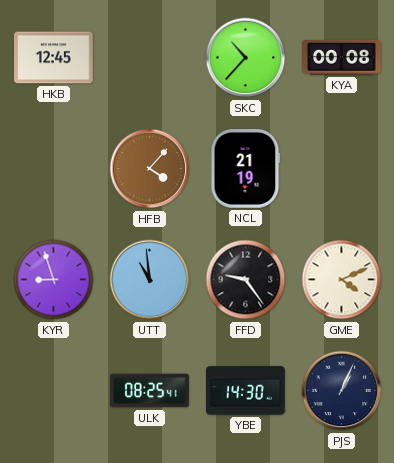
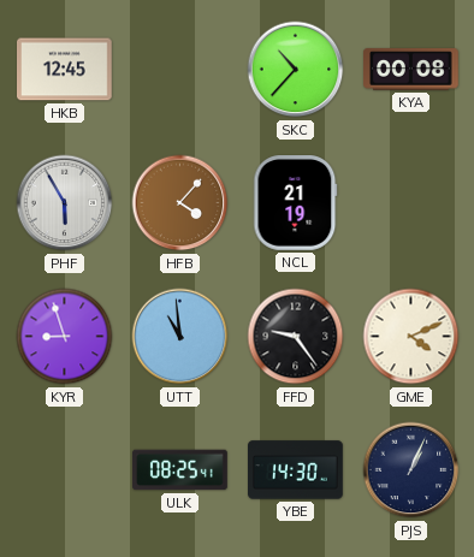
PHF: none -> 5:55 (65, 203)
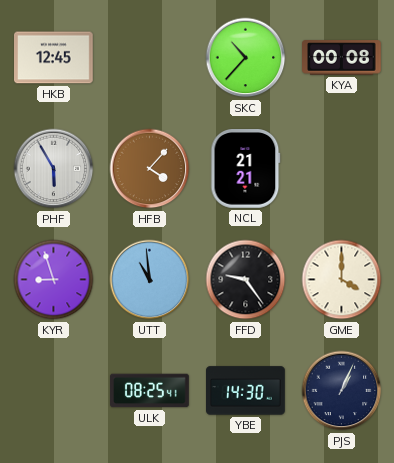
NCL: 21:19 -> 21:21 (246, 169)
GME: 4:11 -> 4:00 (342, 280)
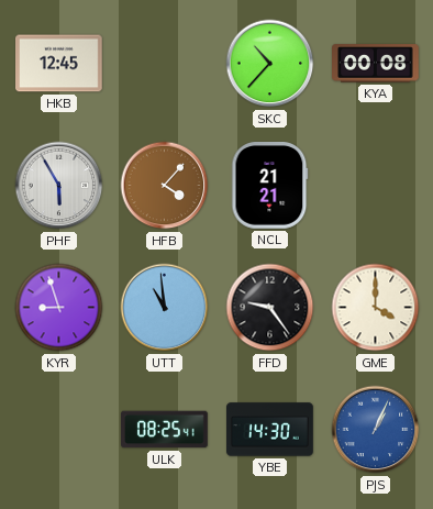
PJS dial: navy -> blue (376, 430)
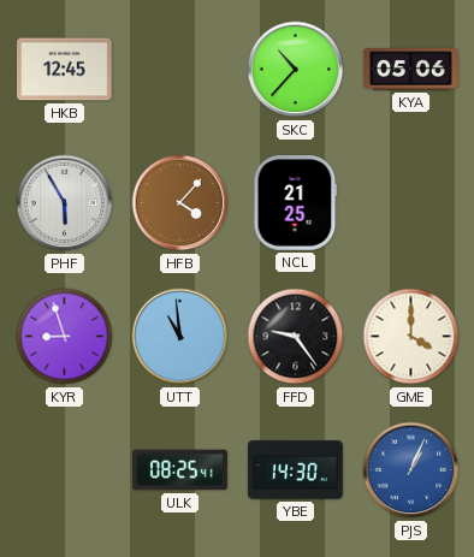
KYA: 00:08 -> 05:06 (411, 70)
NCL: 21:21 -> 21:25 (296, 203)
